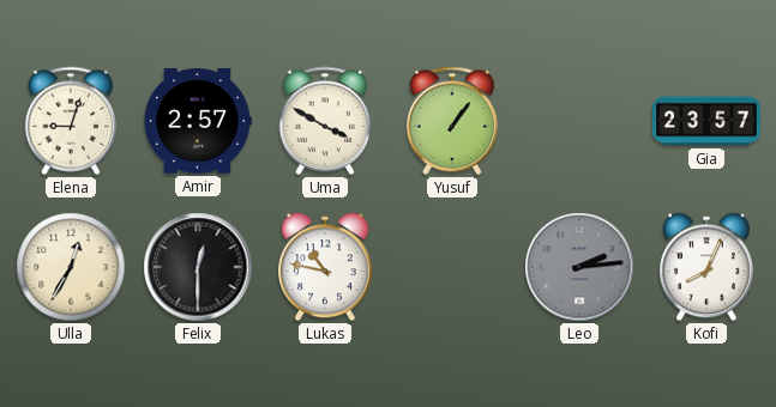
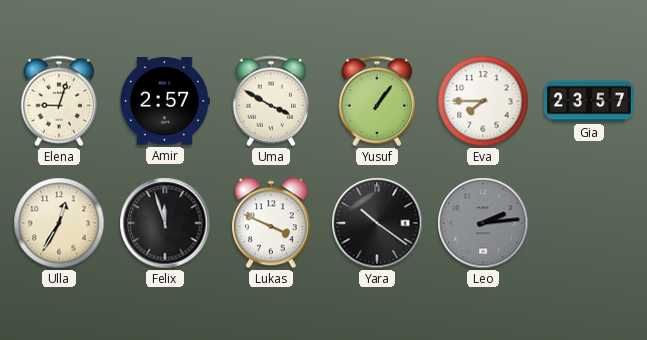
Eva: none -> 7:45 (483, 101)
Felix: 12:30 -> 11:57 (165, 223)
Lukas: 10:47 -> 3:49 (272, 223)
Yara: none -> 10:21 (377, 223)
Kofi: 8:04 -> none (708, 267)
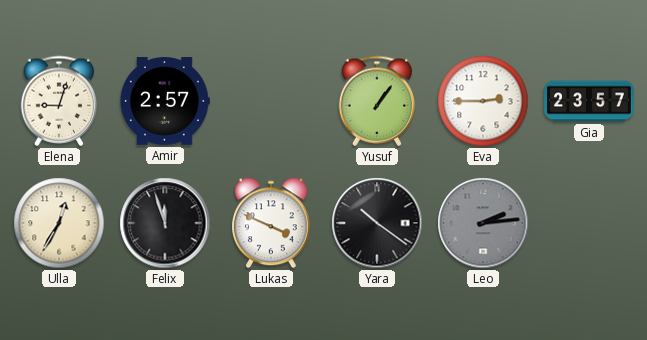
Uma: 3:50 -> none (271, 101)
Eva: 7:45 -> 2:45 (483, 101)
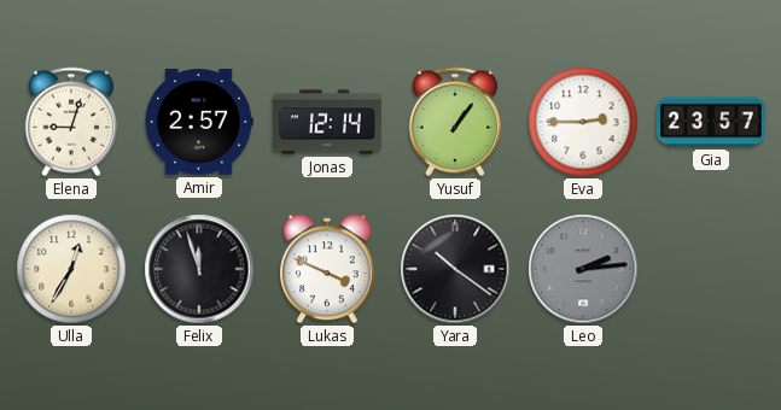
Jonas: none -> 12:14 (328, 122)
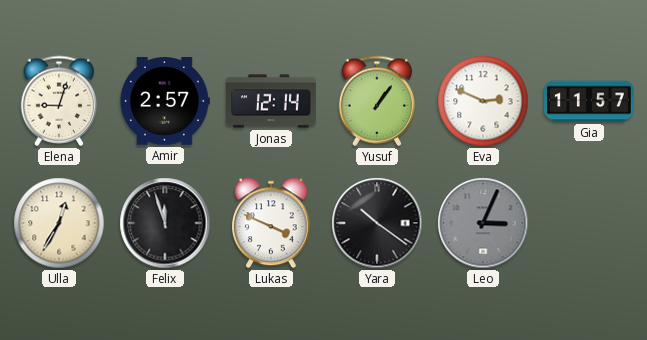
Eva: 2:45 -> 2:49 (483, 101)
Gia: 23:57 -> 11:57 (590, 101)
Leo: 2:14 -> 3:04 (483, 223)
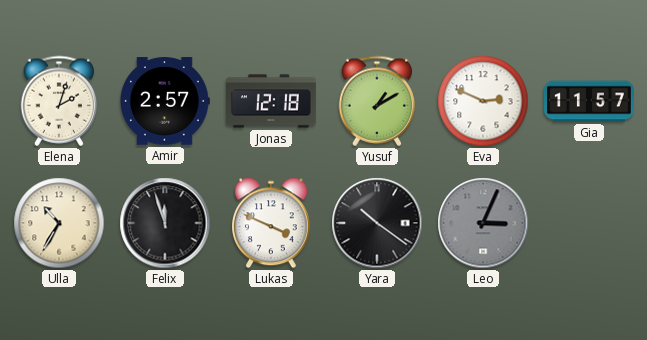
Elena: 9:03 -> 2:03 (59, 101)
Jonas: 12:14 -> 12:18 (272, 101)
Yusuf: 1:06 -> 1:10 (377, 101)
Ulla: 12:35 -> 10:35 (59, 223)
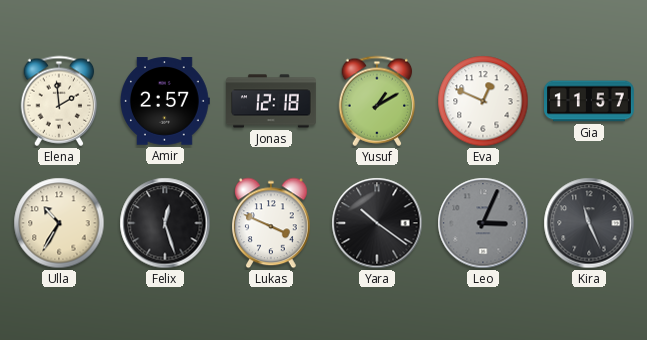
Elena: 2:03 -> 1:59 (59, 101)
Eva: 2:49 -> 12:49 (483, 101)
Felix: 11:57 -> 12:27 (165, 223)
Kira: none -> 11:26 (589, 223)
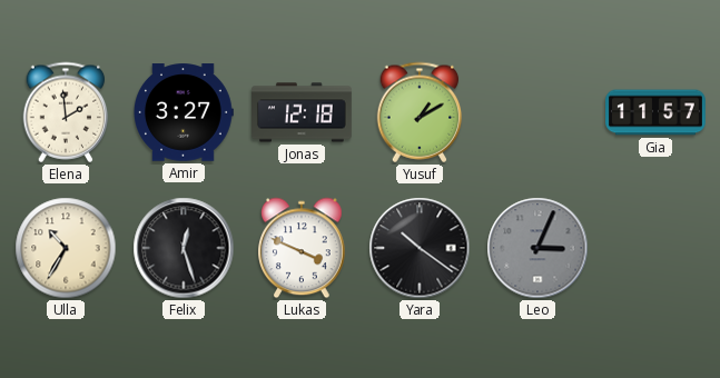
Amir: 2:57 -> 3:27 (184, 112)
Eva: 12:49 -> none (483, 101)
Kira: 11:26 -> none (589, 223)
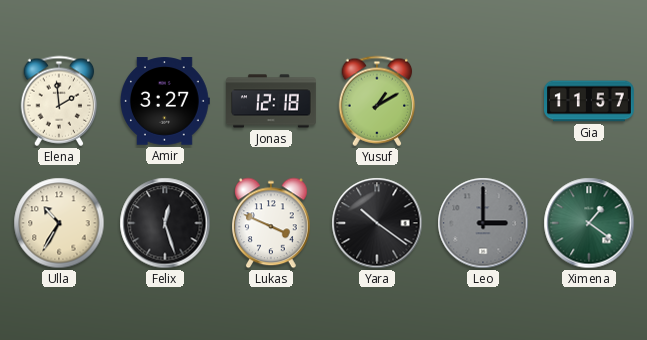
Leo: 3:04 -> 3:00 (483, 223)
Ximena: none -> 1:21 (589, 223)
